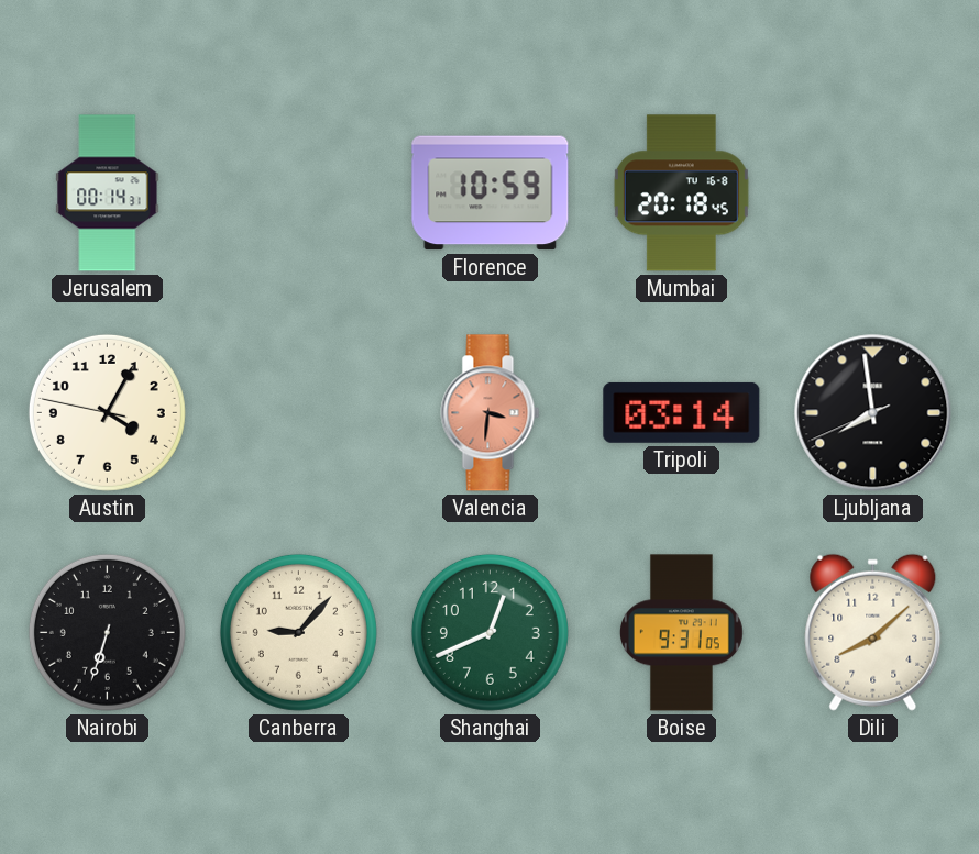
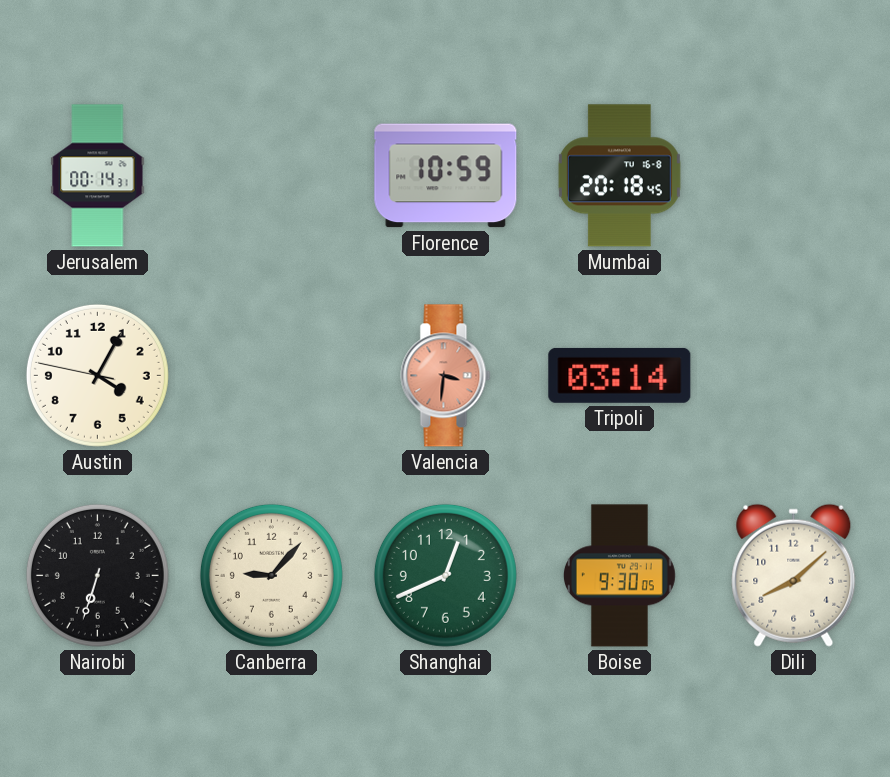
Ljubljana: 7:58 -> none (873, 413)
Boise: 9:31 -> 9:30 (620, 576)
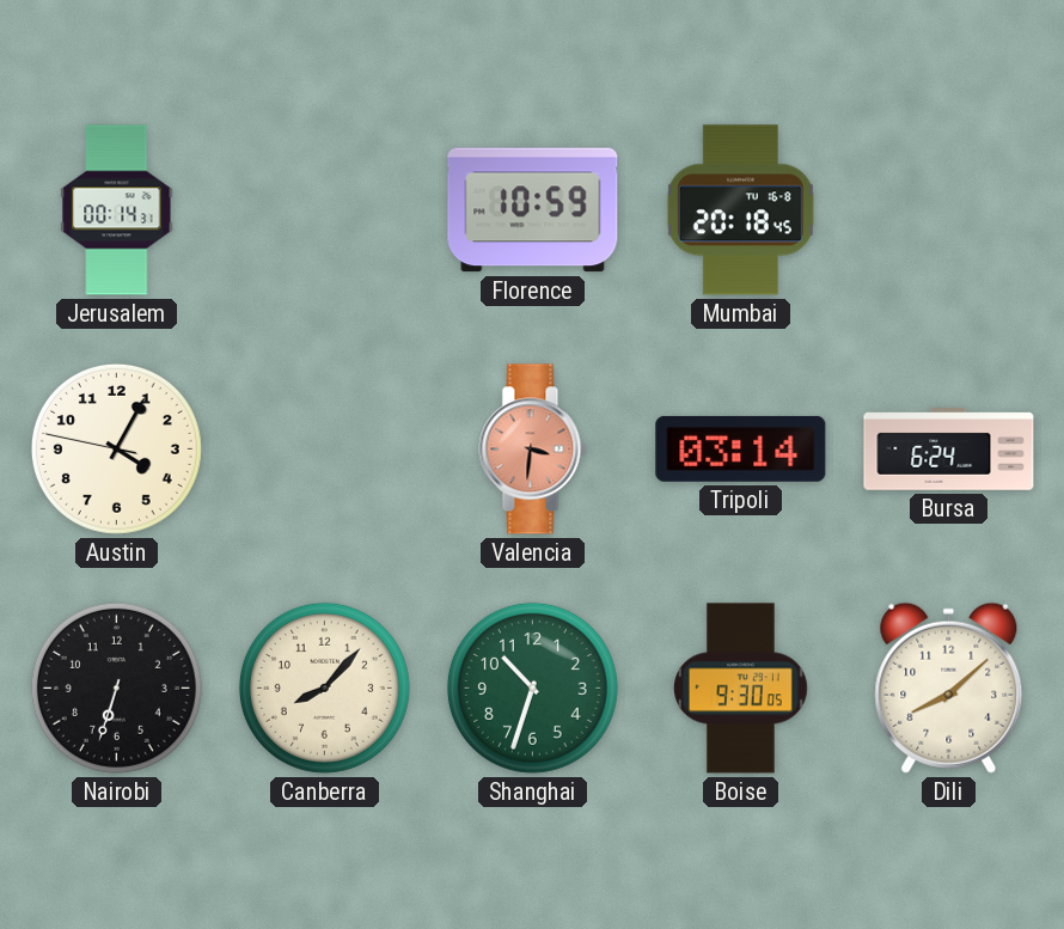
Bursa: none -> 6:24 (949, 450)
Canberra: 9:07 -> 8:07 (324, 687)
Shanghai: 12:41 -> 10:33 (532, 687)
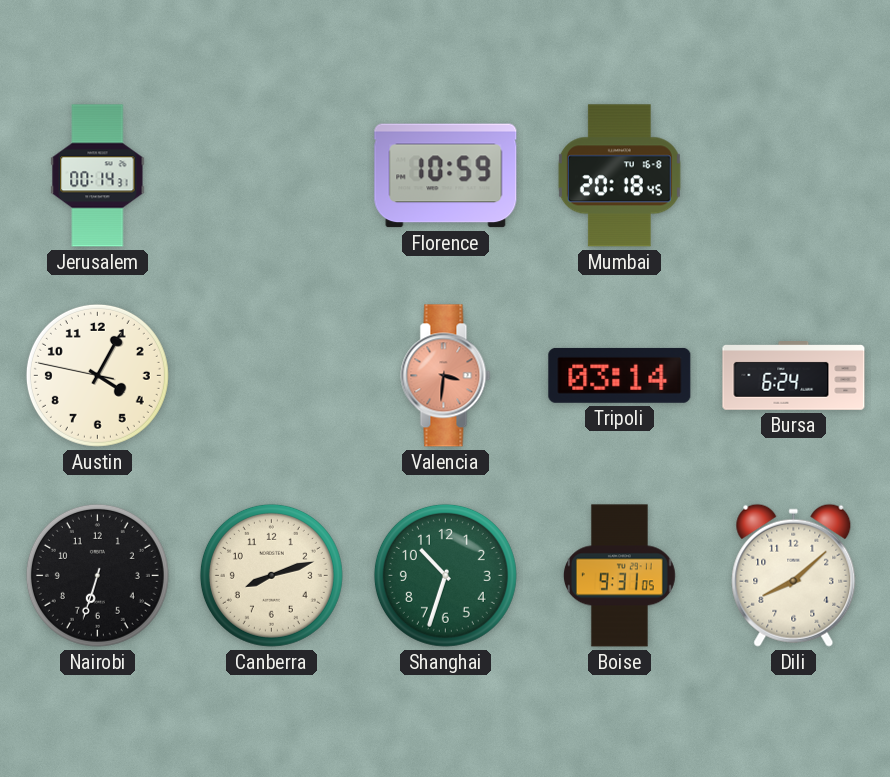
Canberra: 8:07 -> 8:12 (271, 575)
Boise: 9:30 -> 9:31 (620, 576)
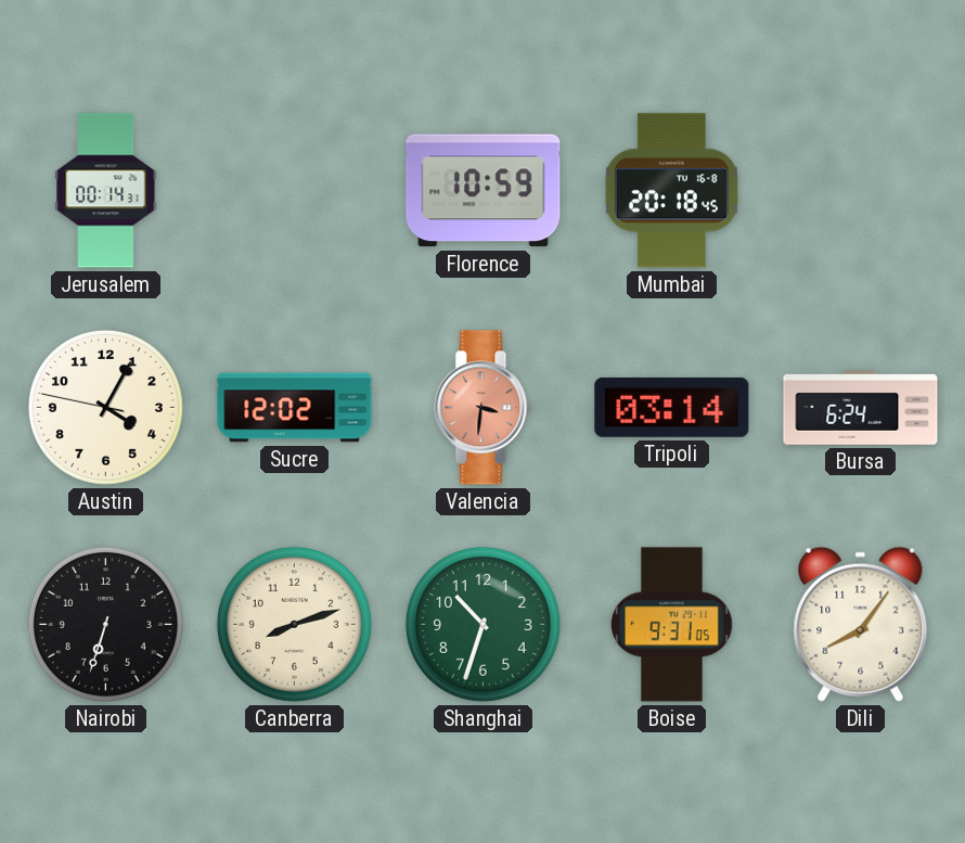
Sucre: none -> 12:02 (295, 408)
Dili: 8:08 -> 8:06 (861, 624)
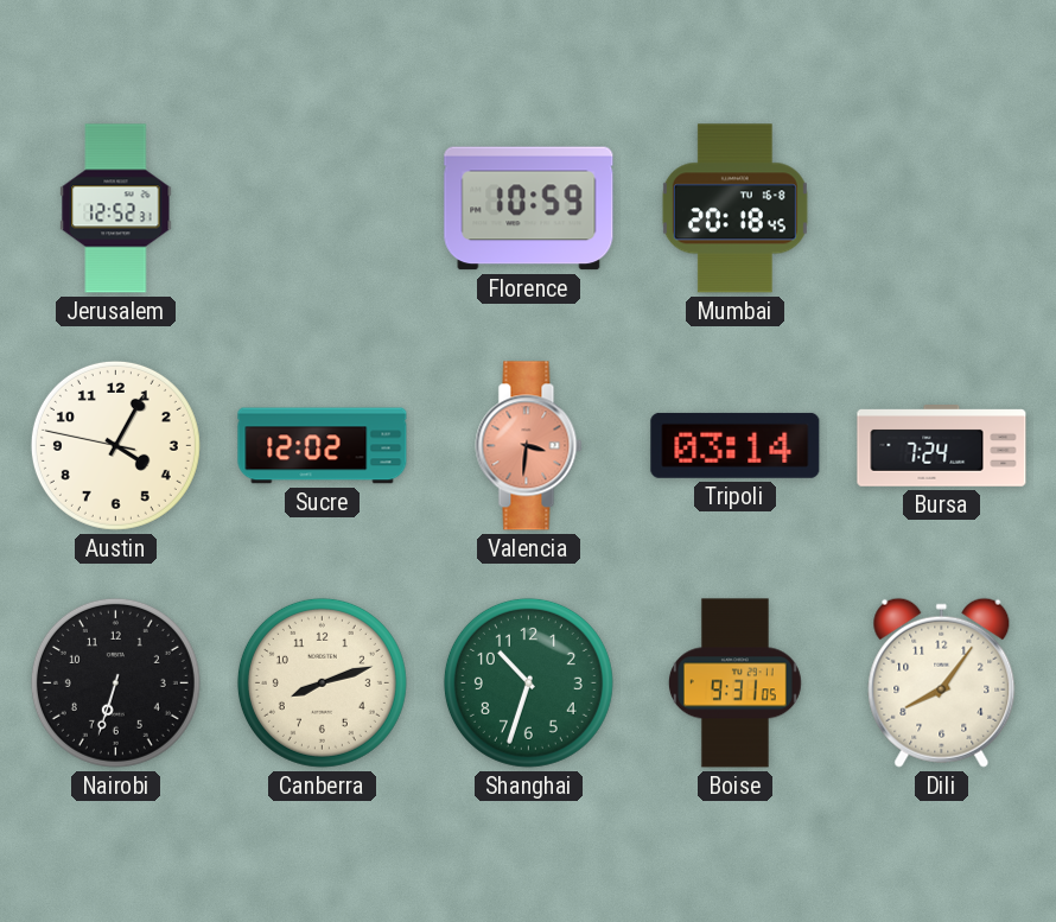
Jerusalem: 00:14 -> 12:52 (116, 209)
Bursa: 6:24 -> 7:24 (942, 446)
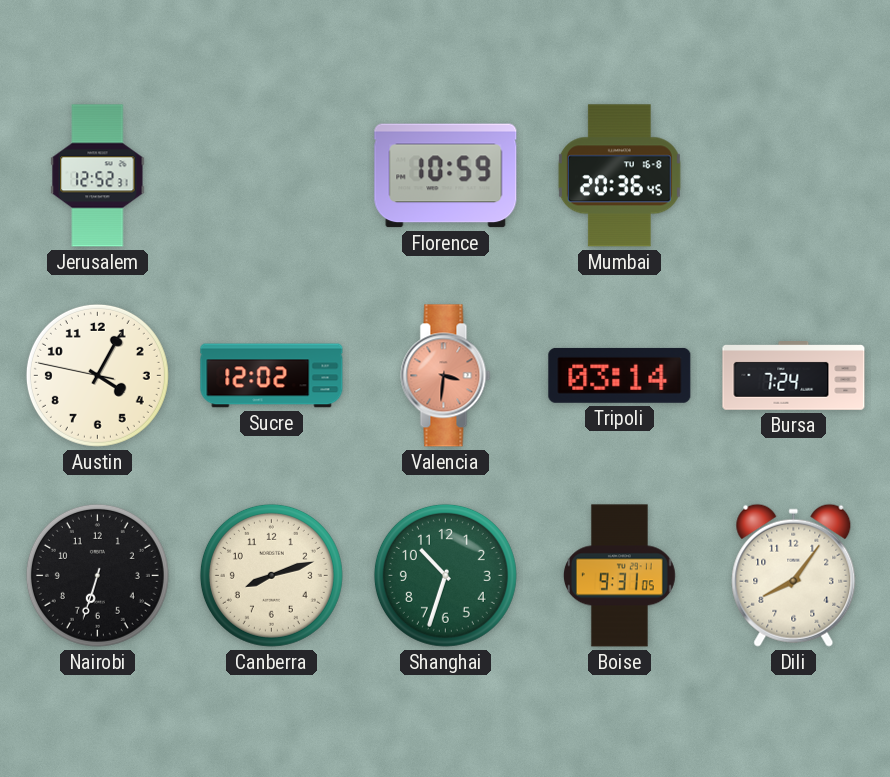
Mumbai: 20:18 -> 20:36 (619, 176)
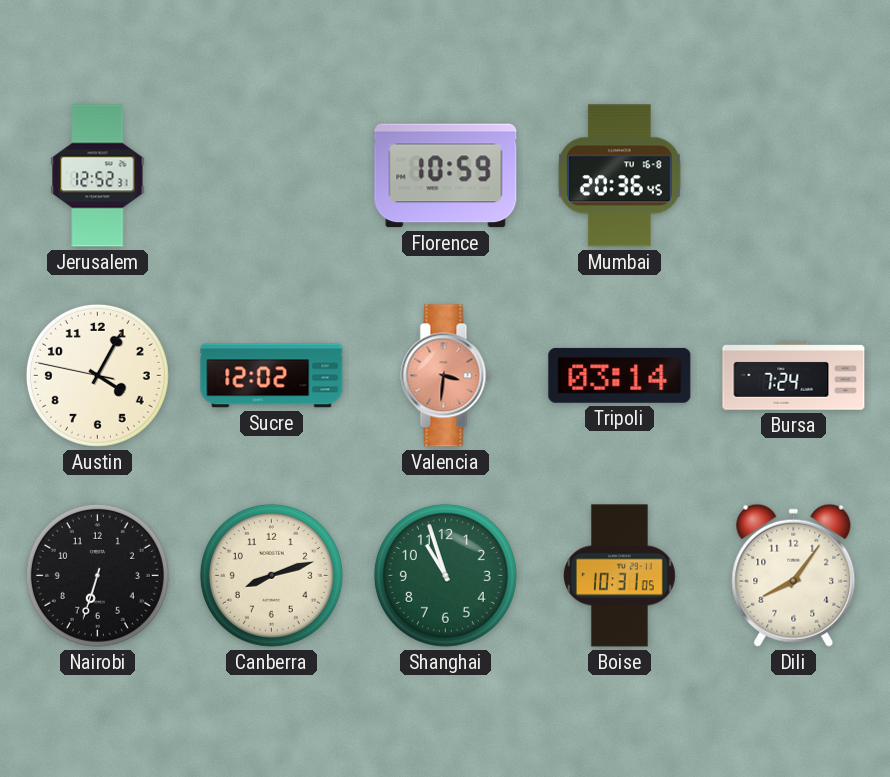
Shanghai: 10:33 -> 10:57 (445, 575)
Boise: 9:31 -> 10:31 (620, 576)
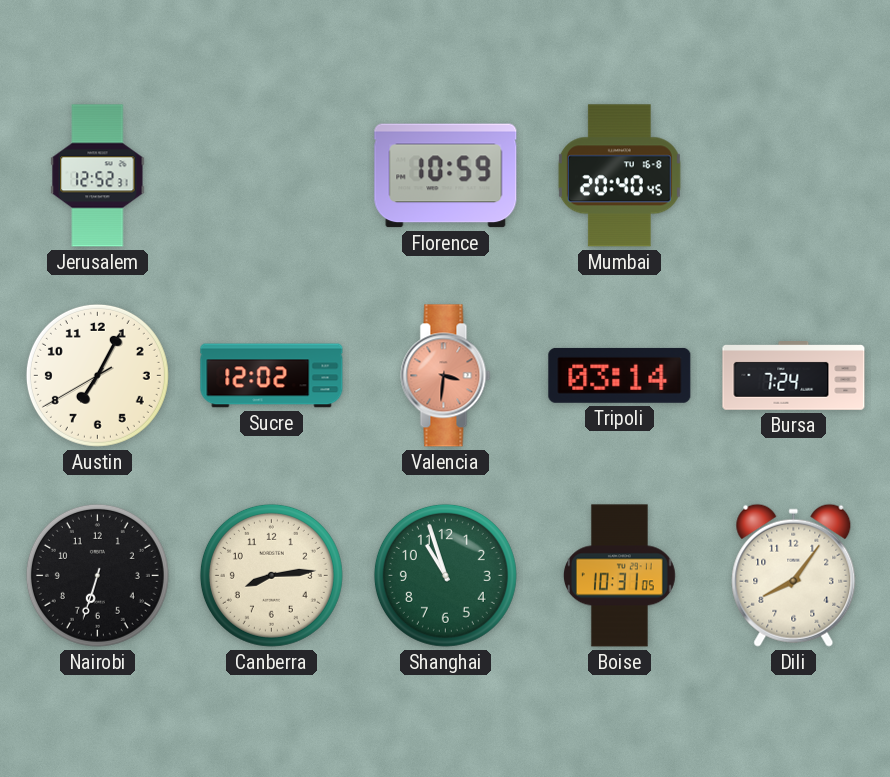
Mumbai: 20:36 -> 20:40 (619, 176)
Austin: 4:04 -> 7:04 (97, 375)
Canberra: 8:12 -> 8:14 (271, 575)
